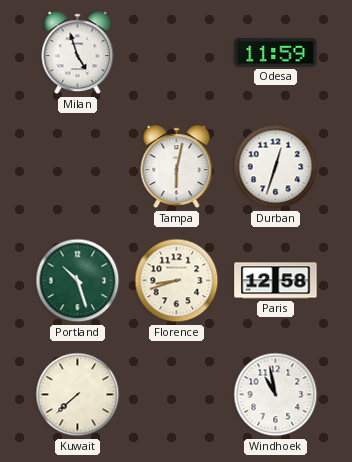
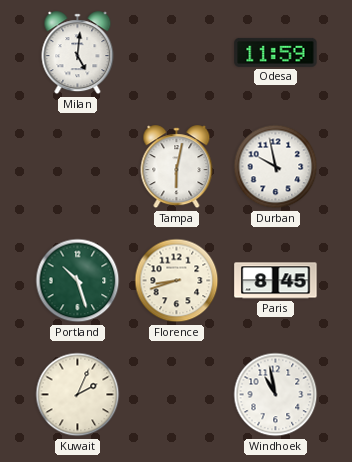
Milan: 4:57 -> 5:01 (78, 53)
Durban: 12:33 -> 9:58 (276, 167)
Paris: 12:58 -> 8:45 (276, 281)
Kuwait: 7:38 -> 2:04 (78, 395)
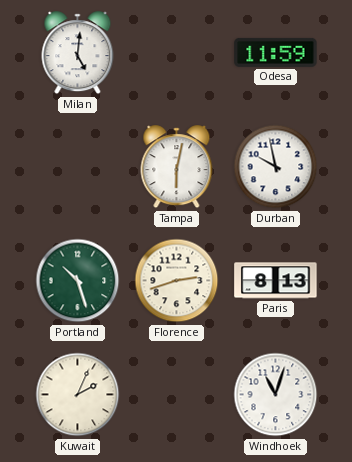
Florence: 8:42 -> 2:42 (177, 281)
Paris: 8:45 -> 8:13 (276, 281)
Windhoek: 10:58 -> 11:03 (276, 395)
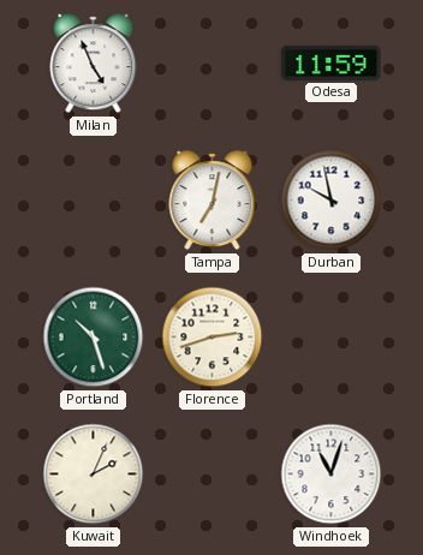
Milan: 5:01 -> 4:56 (94, 64)
Tampa: 6:02 -> 7:02 (213, 201)
Paris: 8:13 -> none (276, 281)
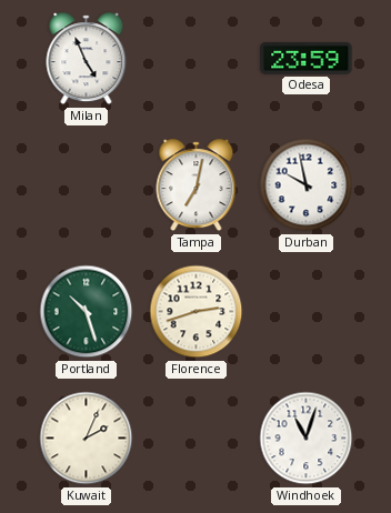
Odesa: 11:59 -> 23:59 (307, 58)
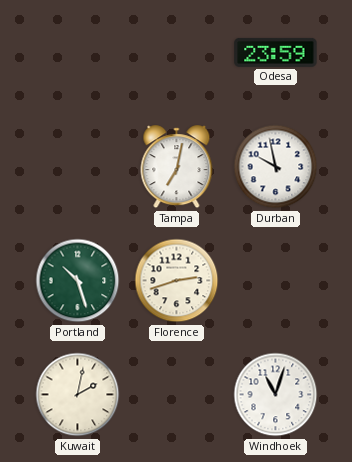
Milan: 4:56 -> none (87, 59)
Kuwait: 2:04 -> 2:02 (78, 395)
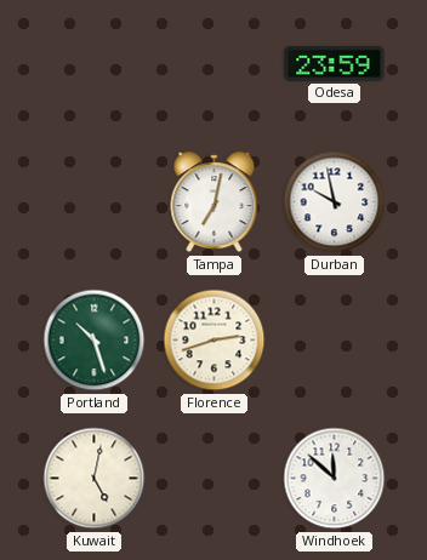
Kuwait: 2:02 -> 5:02 (95, 479)
Windhoek: 11:03 -> 11:52 (335, 479)
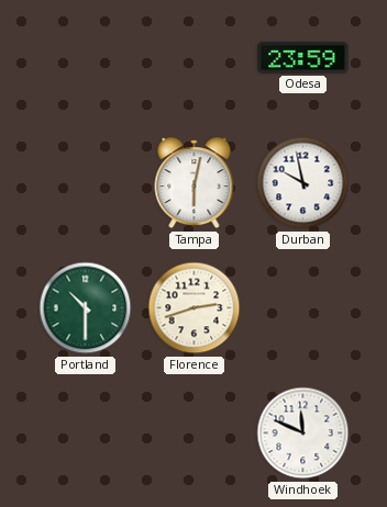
Tampa: 7:02 -> 6:02 (195, 183)
Portland: 10:27 -> 10:30 (86, 308)
Kuwait: 5:02 -> none (95, 479)
Windhoek: 11:52 -> 11:49 (303, 433)
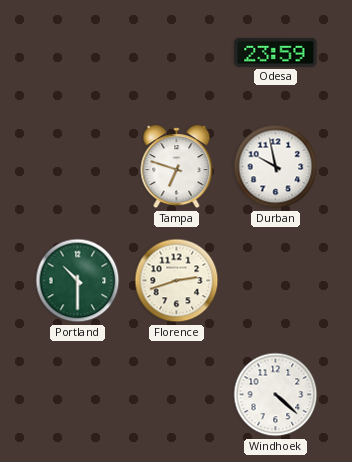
Tampa: 6:02 -> 6:48 (177, 167)
Windhoek: 11:49 -> 4:22 (276, 395)
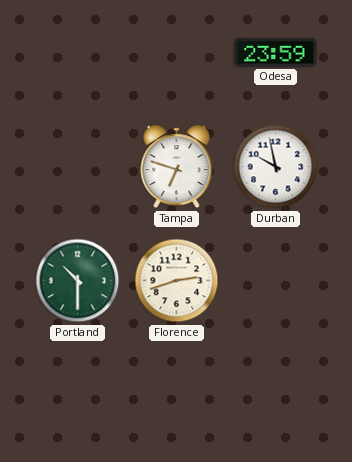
Windhoek: 4:22 -> none (276, 395)
